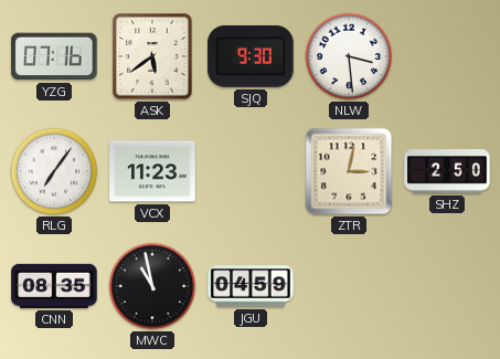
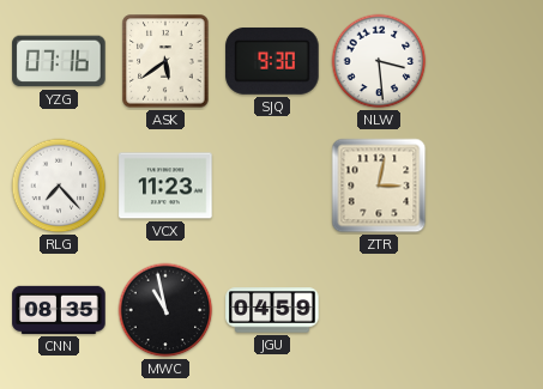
RLG: 7:06 -> 7:23 (59, 186)
SHZ: 2:50 -> none (447, 171)
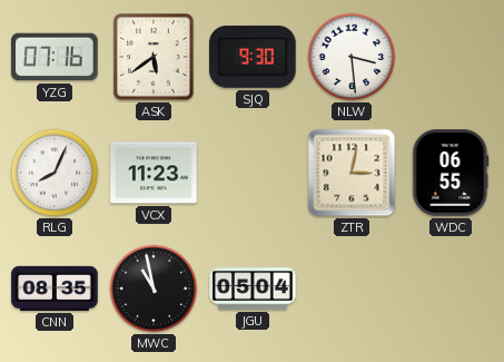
RLG: 7:23 -> 8:04 (55, 173)
WDC: none -> 06:55 (451, 173)
JGU: 04:59 -> 05:04 (253, 288)
